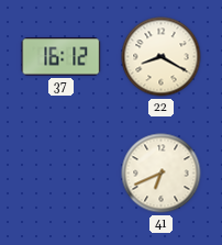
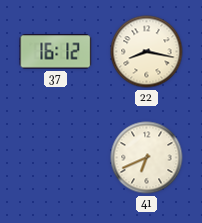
22: 8:20 -> 8:17 (147, 52)
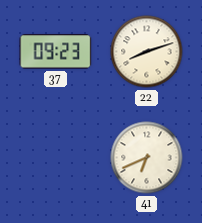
37: 16:12 -> 09:23 (56, 52)
22: 8:17 -> 8:12 (147, 52)
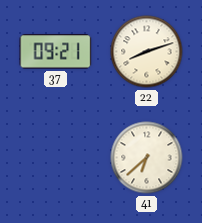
37: 09:23 -> 09:21 (56, 52)
41: 6:41 -> 6:38 (147, 158)
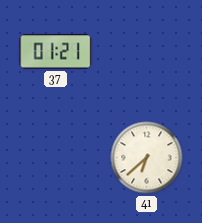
37: 09:21 -> 01:21 (56, 52)
22: 8:12 -> none (147, 52)
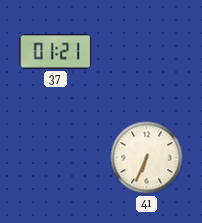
41: 6:38 -> 6:34 (147, 158)
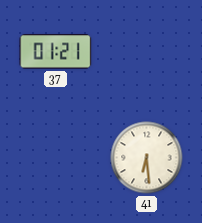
41: 6:34 -> 6:29 (147, 158)
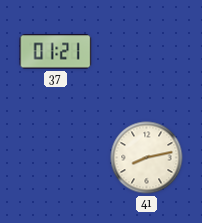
41: 6:29 -> 8:13 (147, 158)
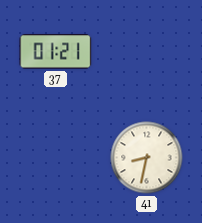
41: 8:13 -> 8:32 (147, 158)
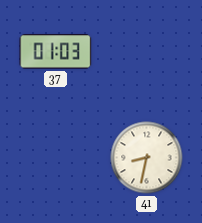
37: 01:21 -> 01:03 (56, 52)
